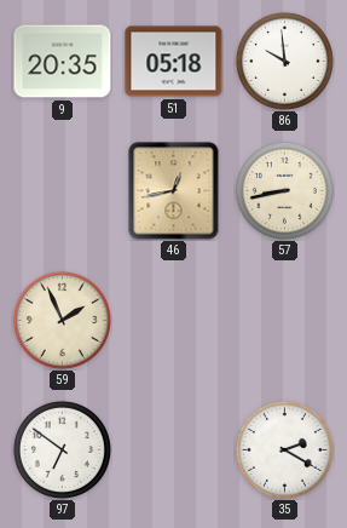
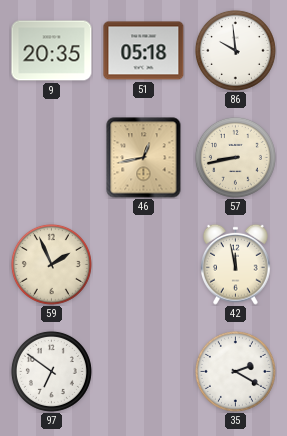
42: none -> 11:58 (236, 264)
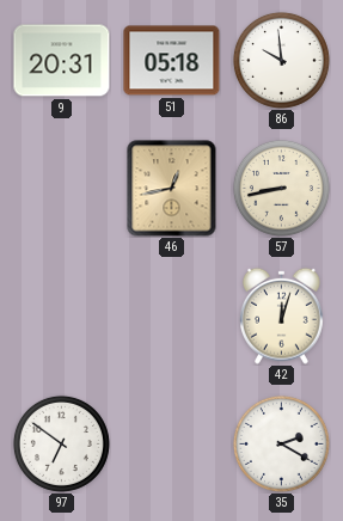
9: 20:35 -> 20:31 (62, 61)
59: 1:56 -> none (51, 264)
42: 11:58 -> 12:03 (282, 315)
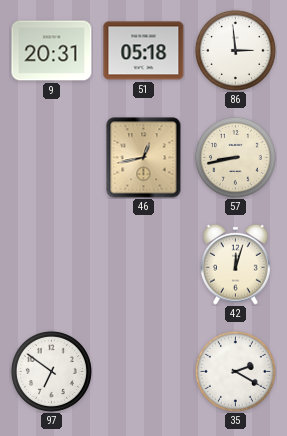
86: 9:59 -> 2:59 (235, 50)
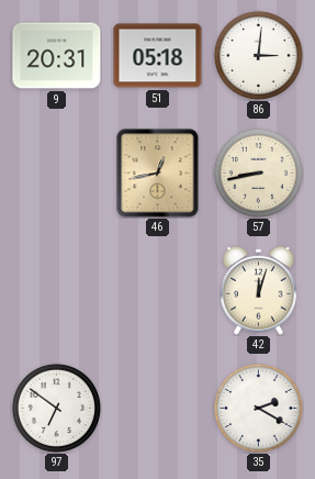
86: 2:59 -> 3:01 (258, 55)
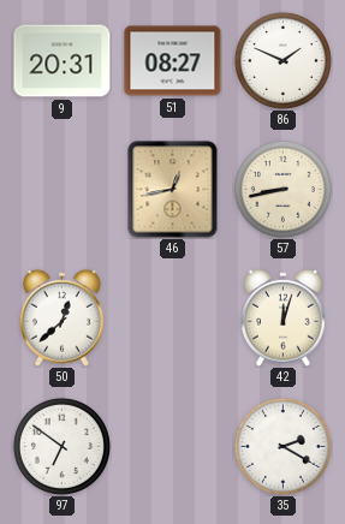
51: 05:18 -> 08:27 (173, 61)
86: 3:01 -> 1:49 (282, 60)
50: none -> 12:38 (63, 317)
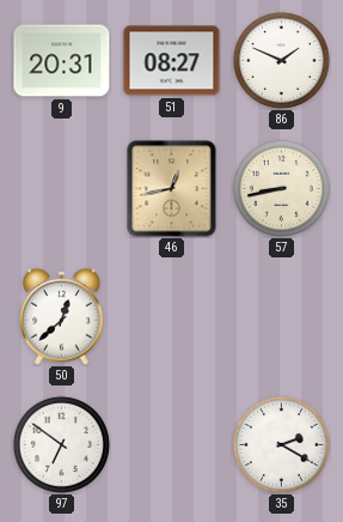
42: 12:03 -> none (284, 317)
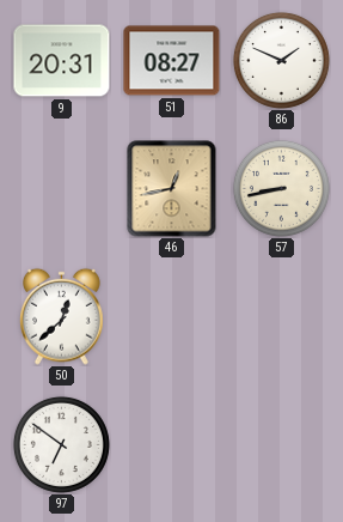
35: 2:20 -> none (281, 444)
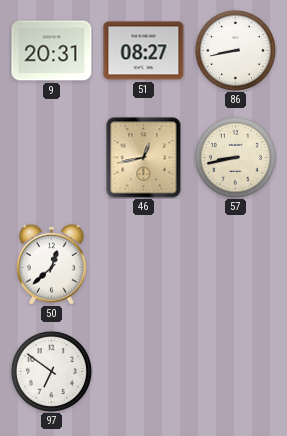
86: 1:49 -> 8:43 (235, 50)
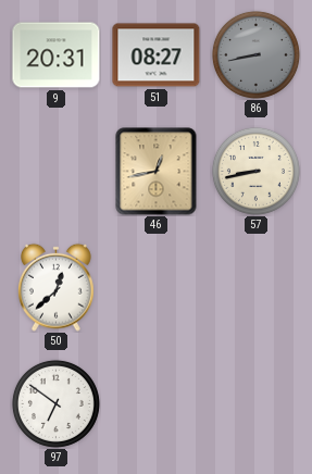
86 dial: white -> grey (255, 54)
